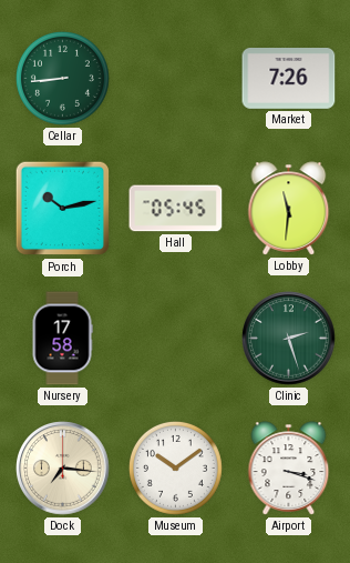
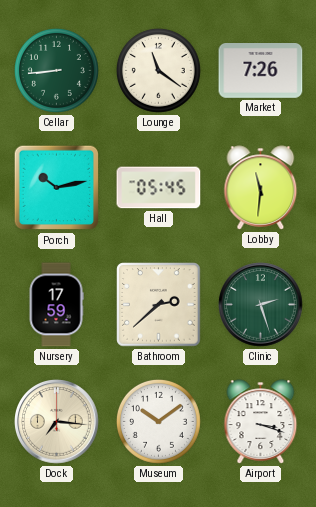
Lounge: none -> 11:21 (158, 70)
Nursery: 17:58 -> 17:59 (56, 305)
Bathroom: none -> 2:38 (159, 305)
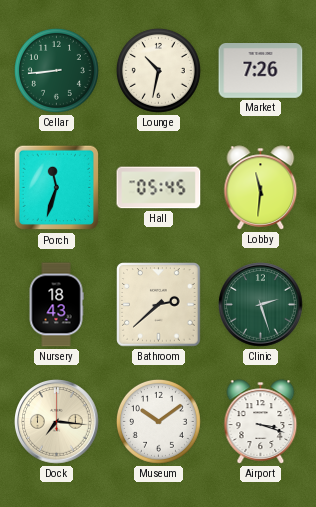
Lounge: 11:21 -> 10:32 (158, 70)
Porch: 10:13 -> 11:33 (57, 188)
Nursery: 17:59 -> 18:43 (56, 305)
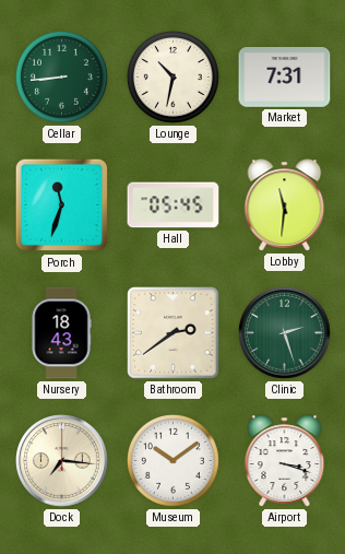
Market: 7:26 -> 7:31 (285, 78)
Bathroom: 2:38 -> 2:39 (174, 333)
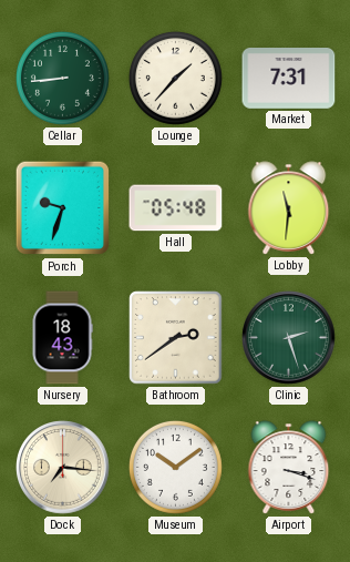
Lounge: 10:32 -> 1:37 (175, 78)
Porch: 11:33 -> 9:33 (63, 208)
Hall: 05:45 -> 05:48 (176, 208)
